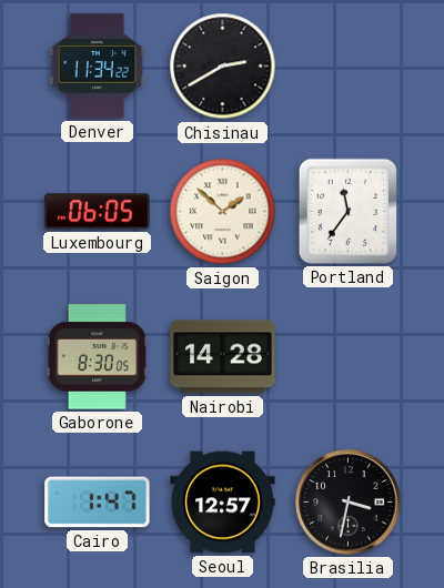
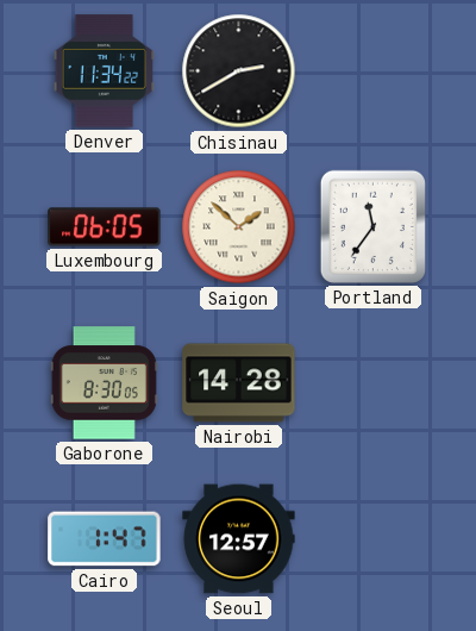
Brasilia: 3:32 -> none (349, 503)
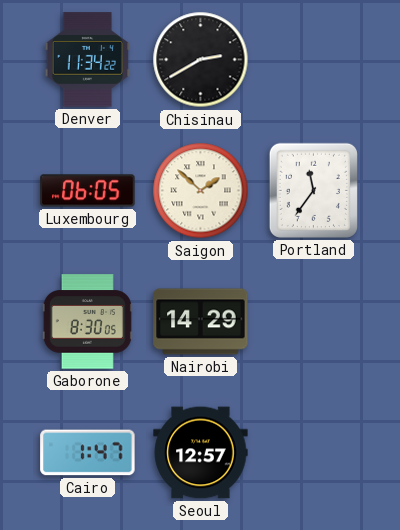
Nairobi: 14:28 -> 14:29 (201, 322)
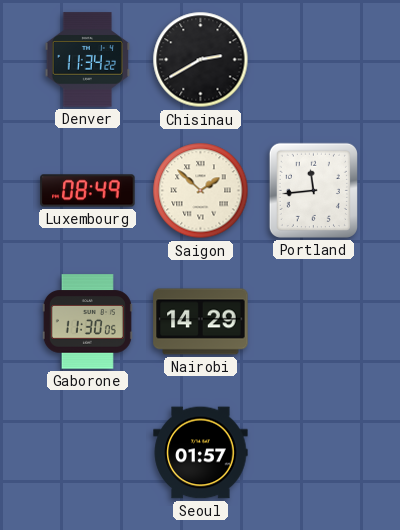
Luxembourg: 06:05 -> 08:49 (88, 191)
Portland: 11:36 -> 11:44 (313, 190)
Gaborone: 8:30 -> 11:30 (87, 322)
Cairo: 1:47 -> none (88, 453)
Seoul: 12:57 -> 01:57 (201, 453)
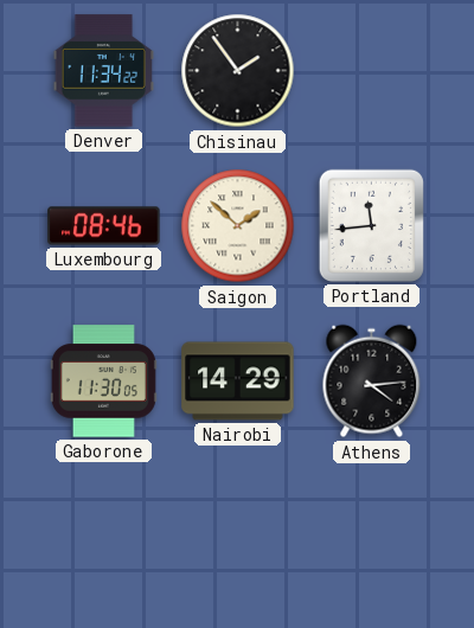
Chisinau: 2:40 -> 1:54 (238, 71)
Luxembourg: 08:49 -> 08:46 (104, 226)
Athens: none -> 4:14 (372, 382)
Seoul: 01:57 -> none (201, 453)
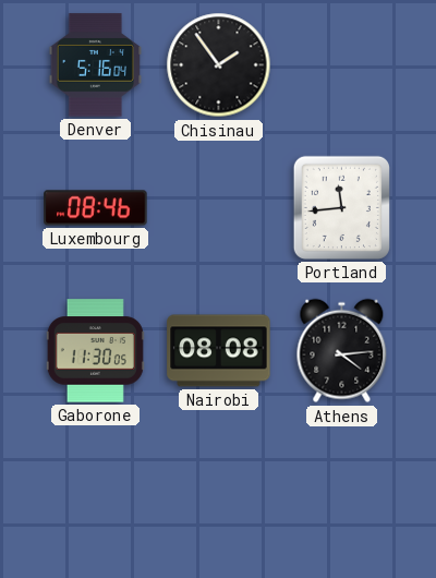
Denver: 11:34 -> 5:16 (95, 65)
Saigon: 1:52 -> none (238, 226)
Nairobi: 14:29 -> 08:08 (219, 351)
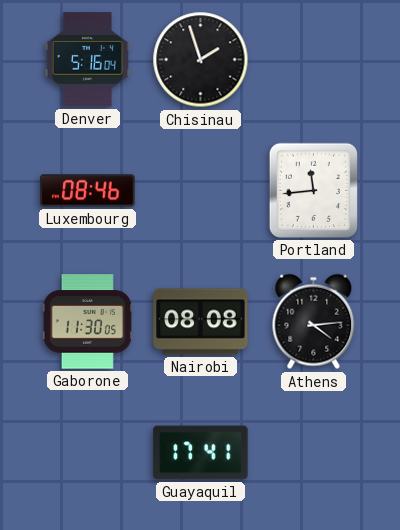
Chisinau: 1:54 -> 1:57 (201, 60)
Guayaquil: none -> 17:41 (201, 453)
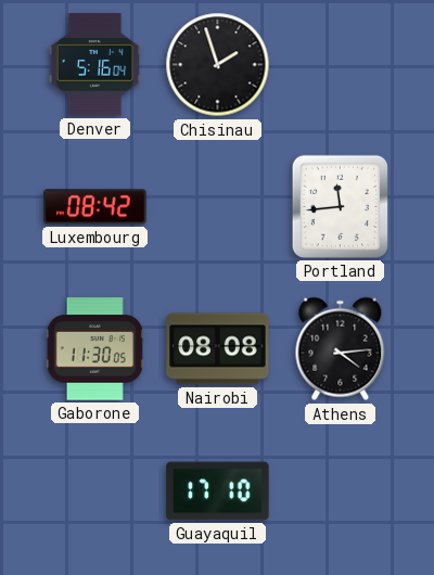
Luxembourg: 08:46 -> 08:42 (95, 207)
Guayaquil: 17:41 -> 17:10 (218, 491)
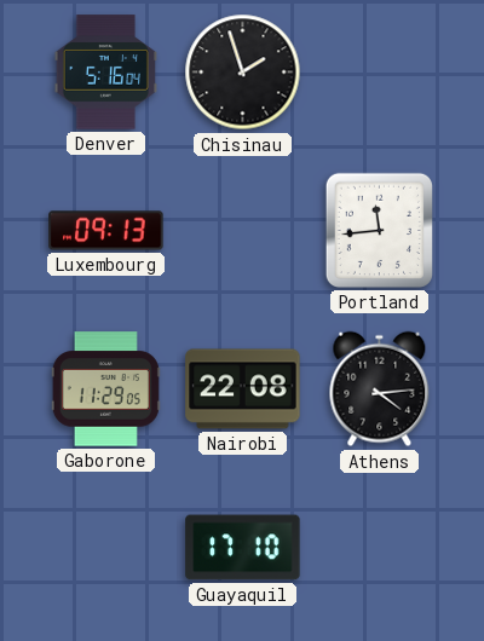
Luxembourg: 08:42 -> 09:13 (106, 231)
Gaborone: 11:30 -> 11:29 (105, 389)
Nairobi: 08:08 -> 22:08 (243, 389)
